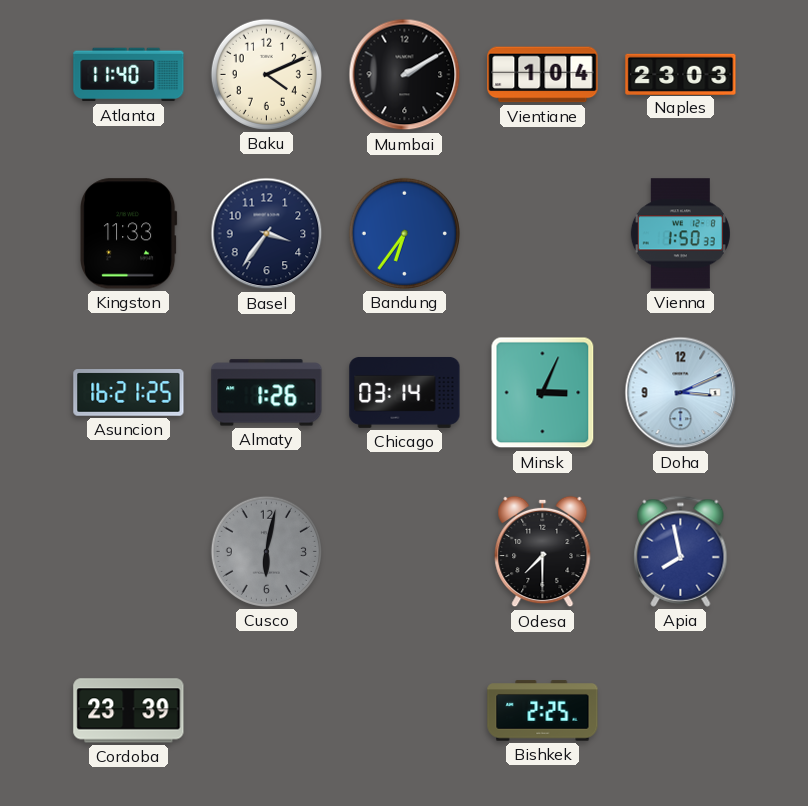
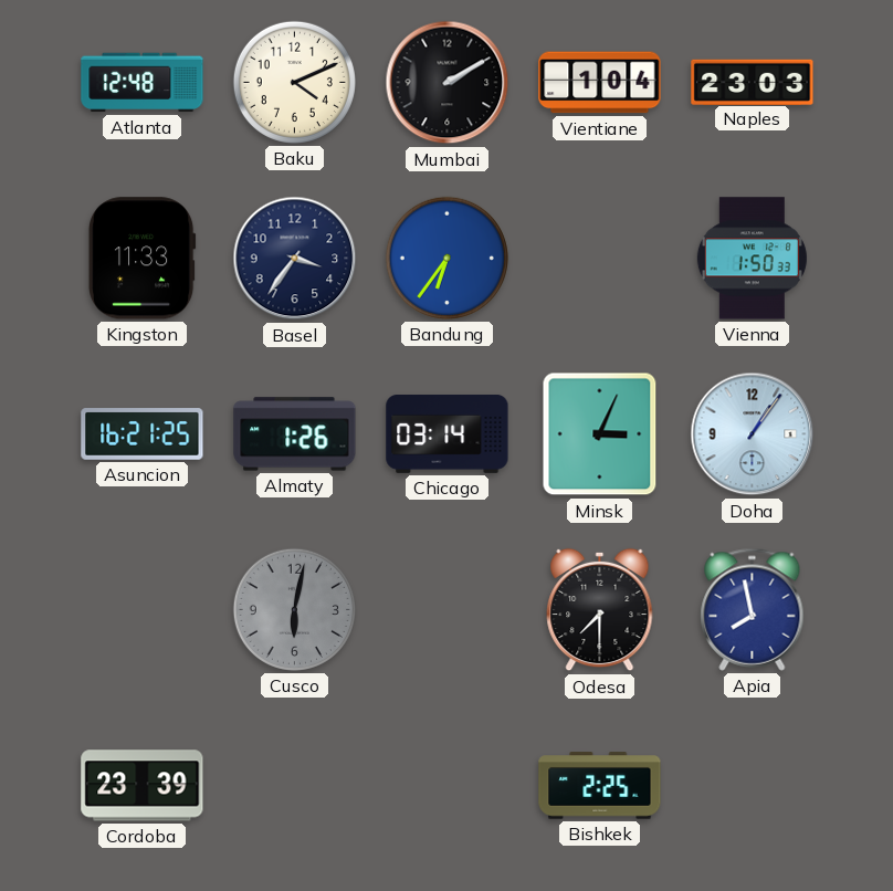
Atlanta: 11:40 -> 12:48 (143, 83)
Doha: 3:11 -> 1:06 (753, 434)
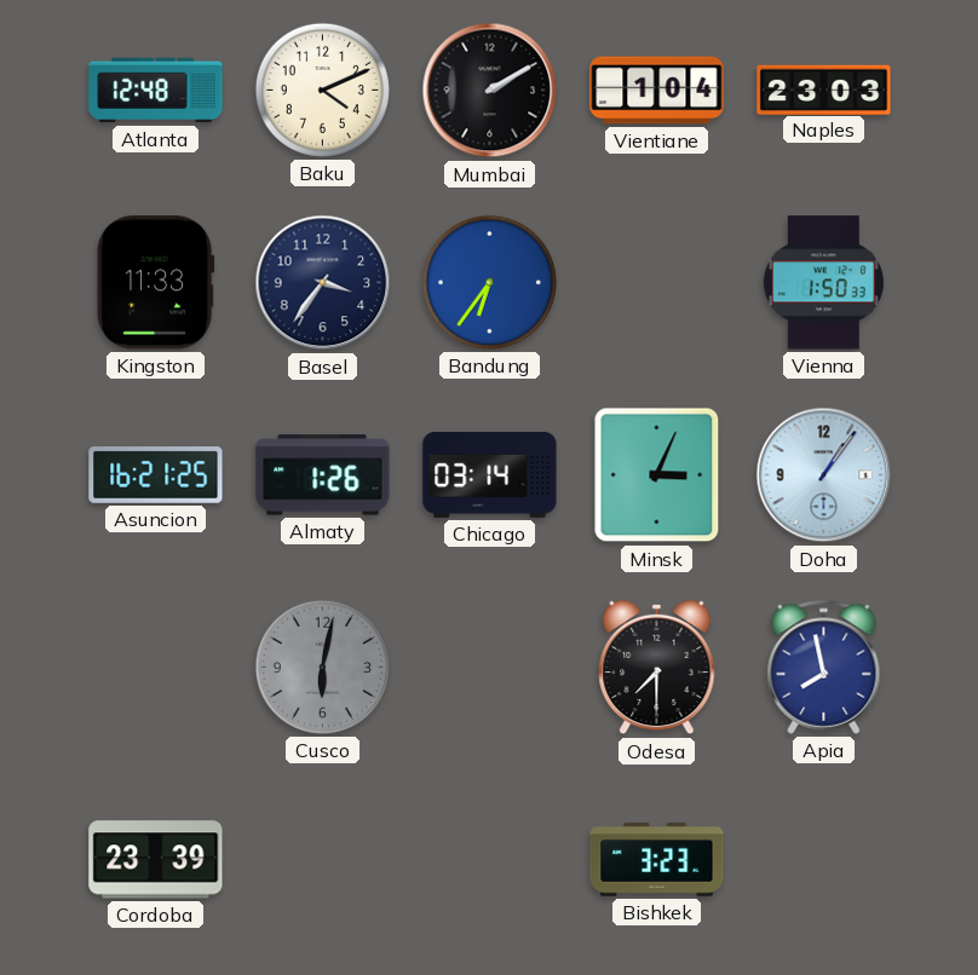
Bishkek: 2:25 -> 3:23 (657, 860)
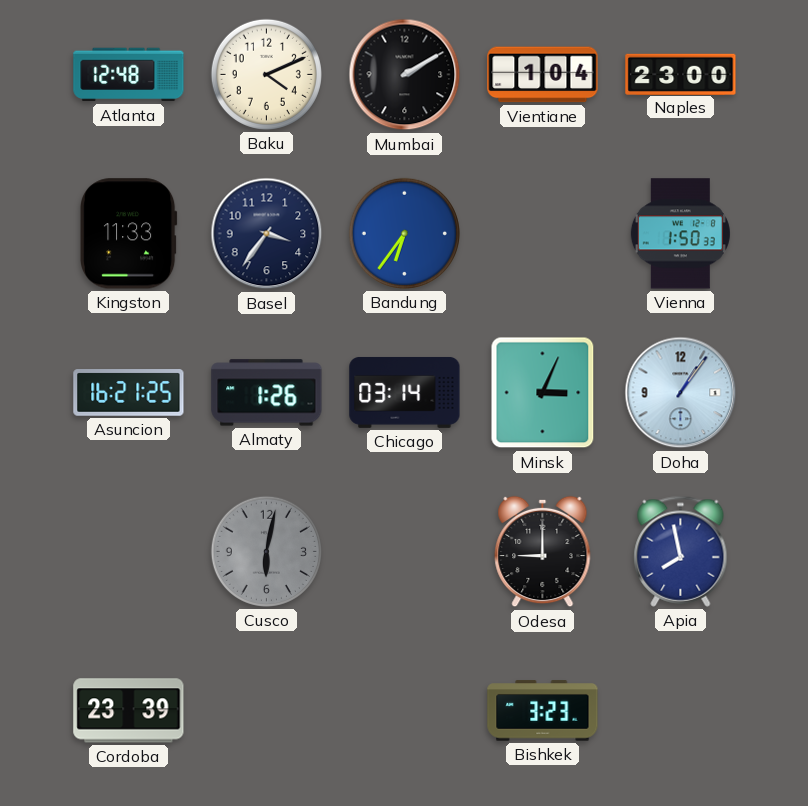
Naples: 23:03 -> 23:00 (681, 74)
Odesa: 7:30 -> 9:00 (543, 552)
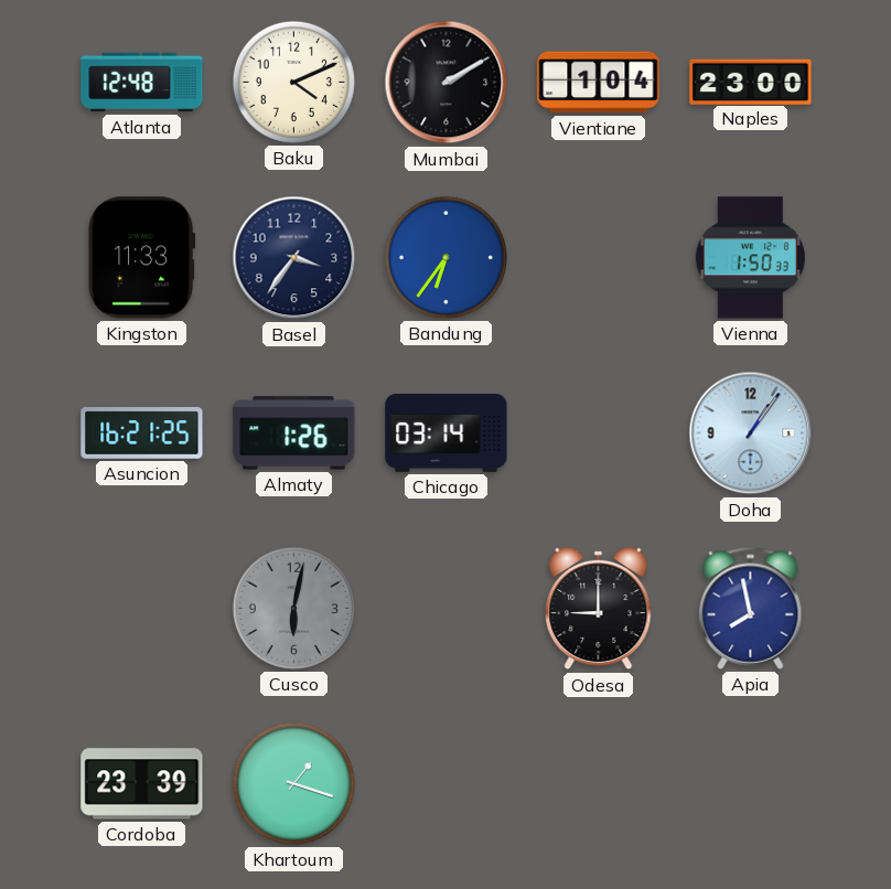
Minsk: 3:04 -> none (543, 393)
Khartoum: none -> 1:18 (293, 783)
Bishkek: 3:23 -> none (543, 711)
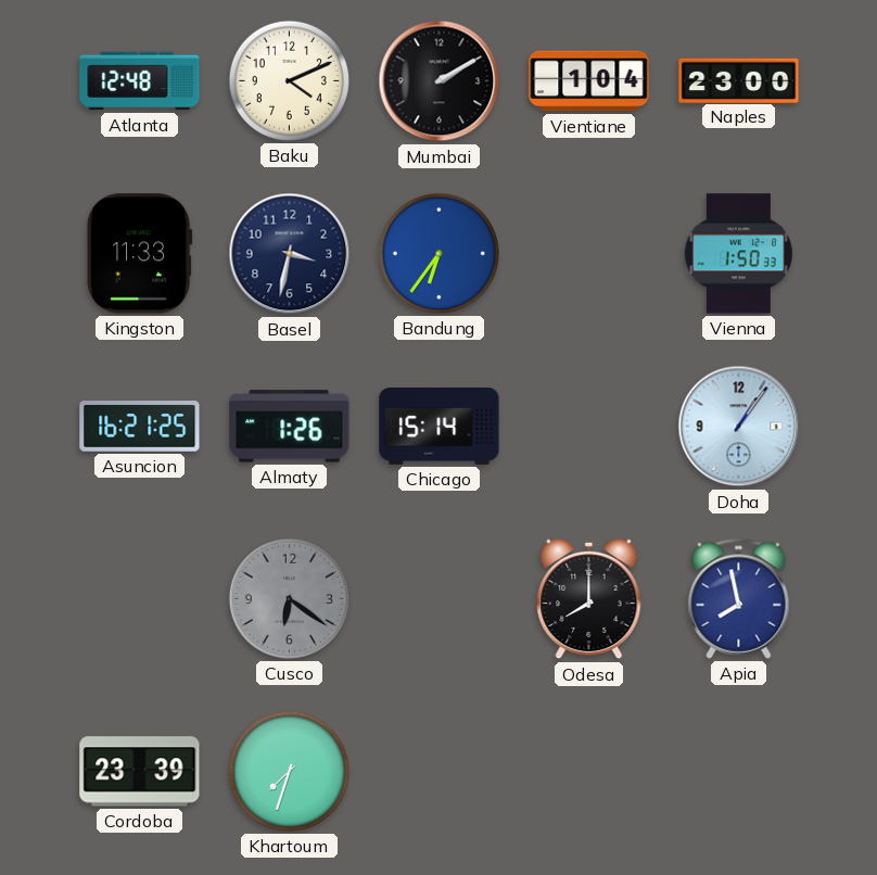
Basel: 3:36 -> 3:32 (290, 254)
Chicago: 03:14 -> 15:14 (440, 426)
Cusco: 6:02 -> 6:21 (289, 598)
Odesa: 9:00 -> 8:00 (589, 599)
Khartoum: 1:18 -> 7:33 (289, 771)
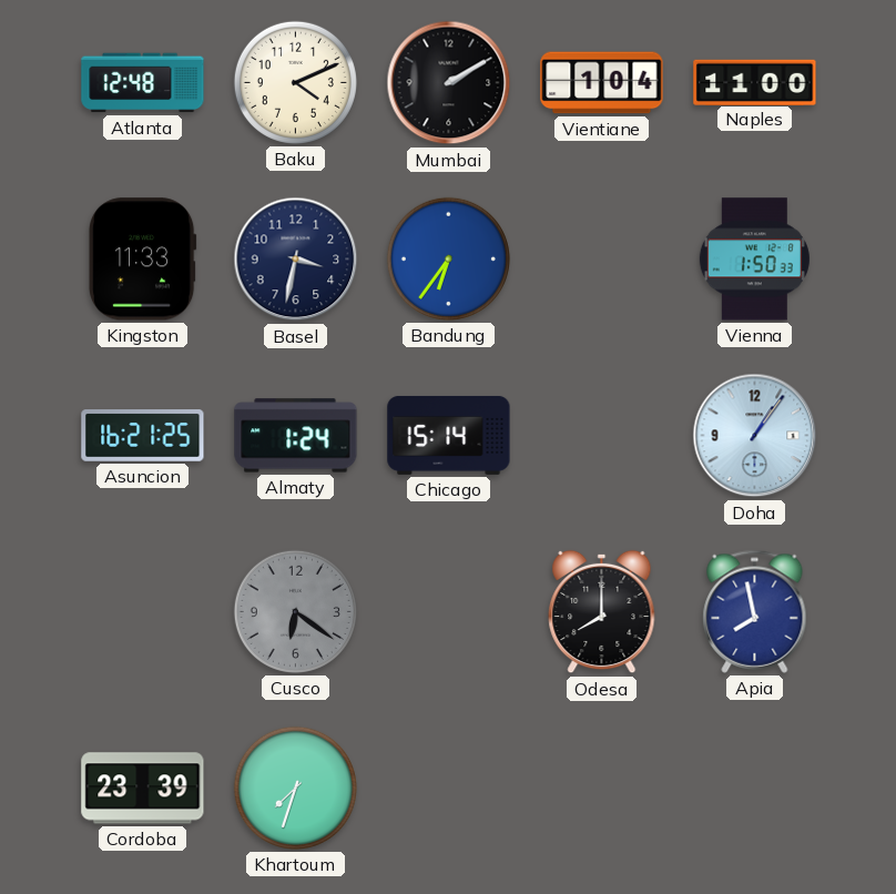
Naples: 23:00 -> 11:00 (755, 82)
Almaty: 1:26 -> 1:24 (296, 436)
